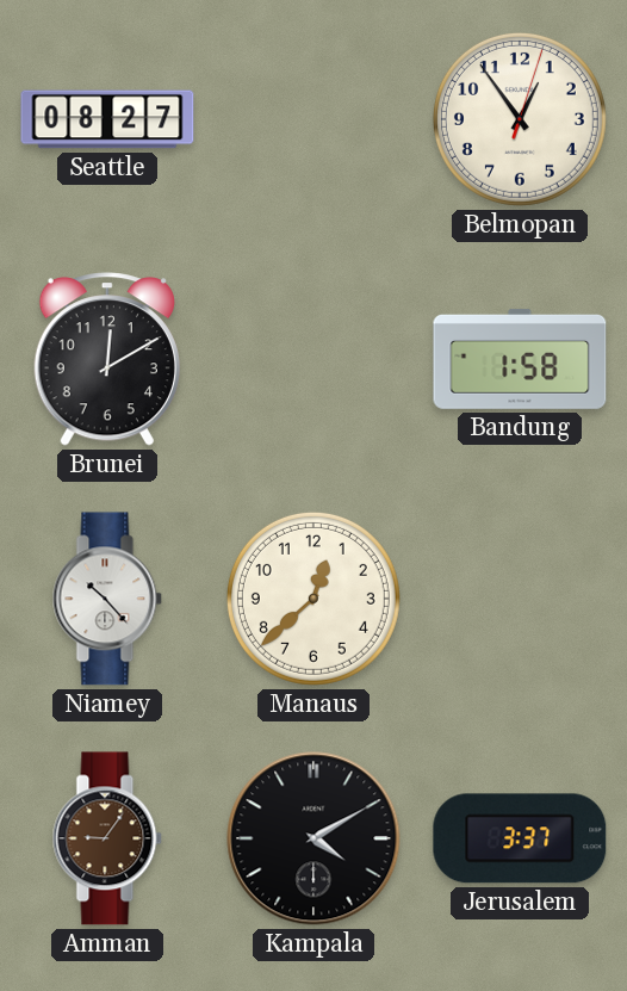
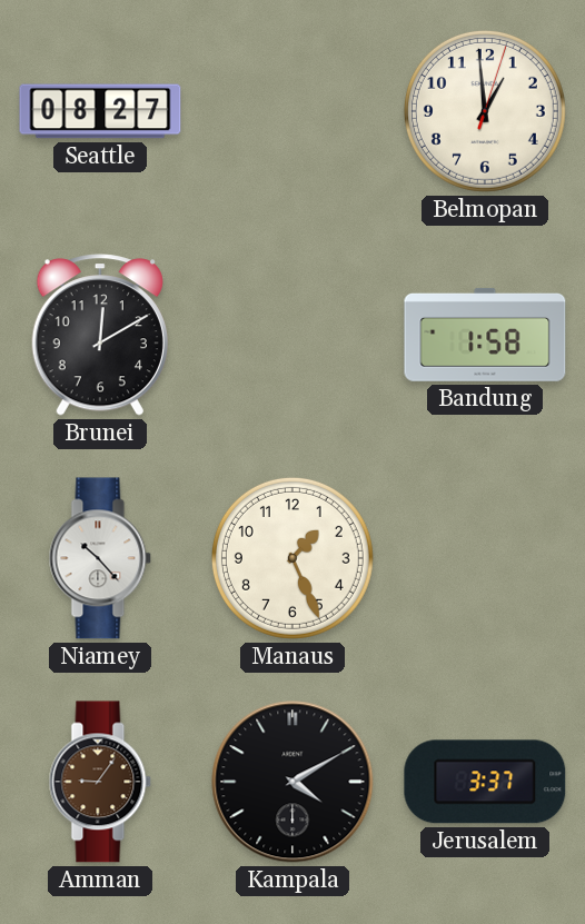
Belmopan: 12:54 -> 12:59 (485, 111)
Manaus: 12:38 -> 1:26 (292, 558)
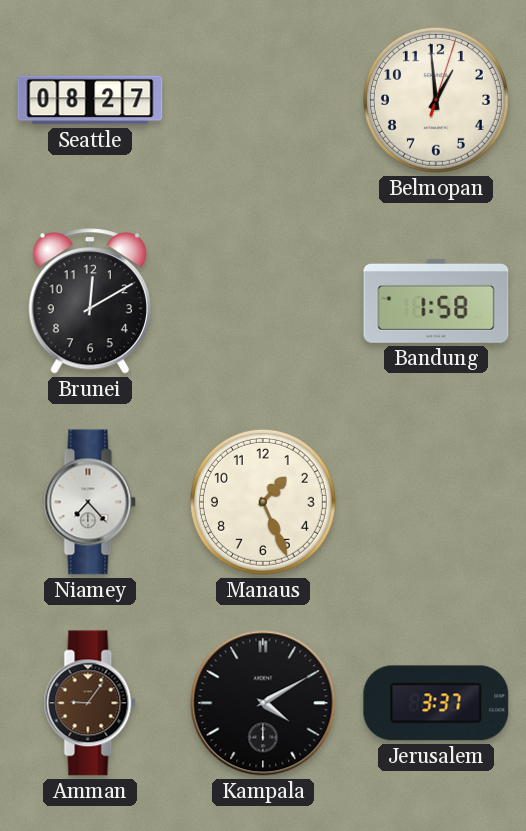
Niamey: 10:23 -> 7:23 (90, 502)
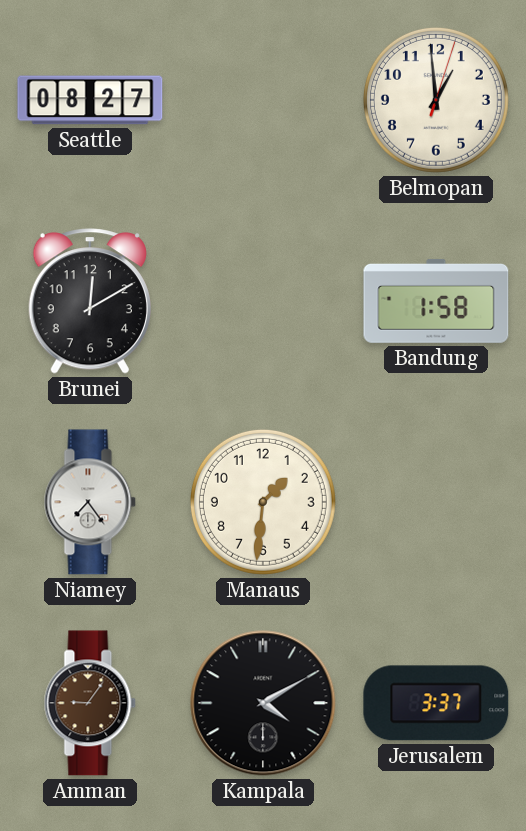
Niamey: 7:23 -> 7:24 (90, 502)
Manaus: 1:26 -> 1:31 (263, 502)
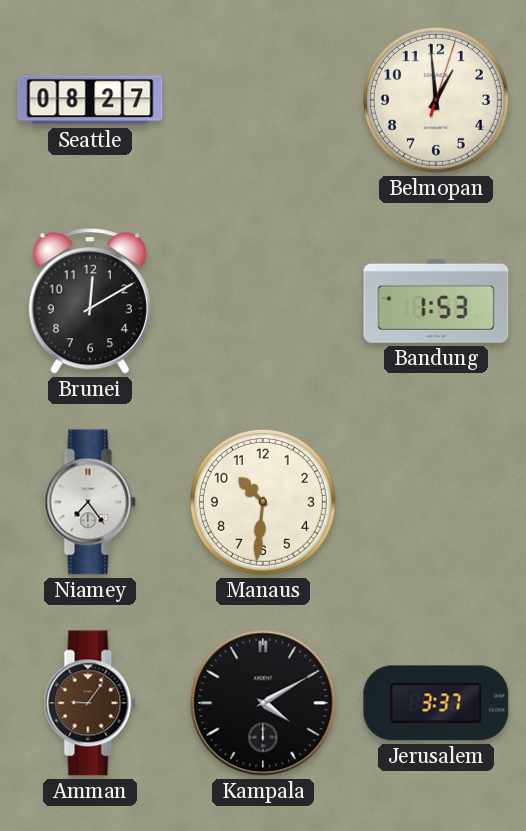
Bandung: 1:58 -> 1:53 (436, 301)
Manaus: 1:31 -> 10:31 (263, 502)
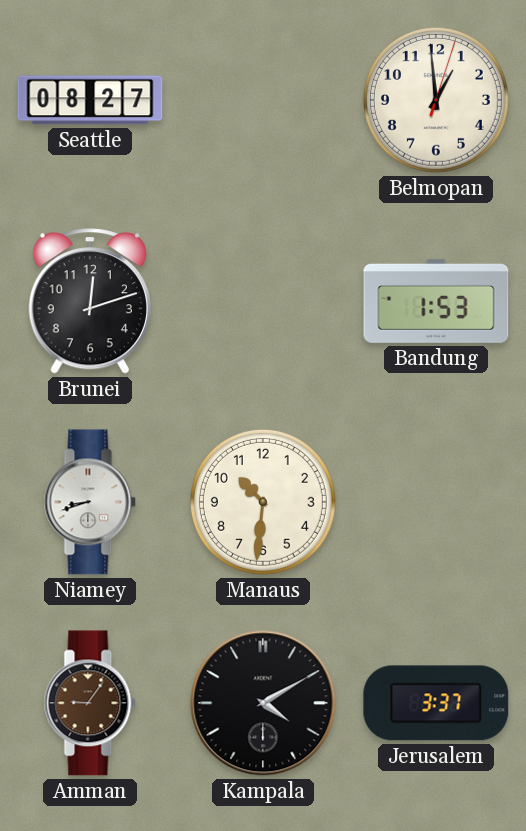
Brunei: 12:10 -> 12:12 (90, 301)
Niamey: 7:24 -> 8:42 (90, 502)
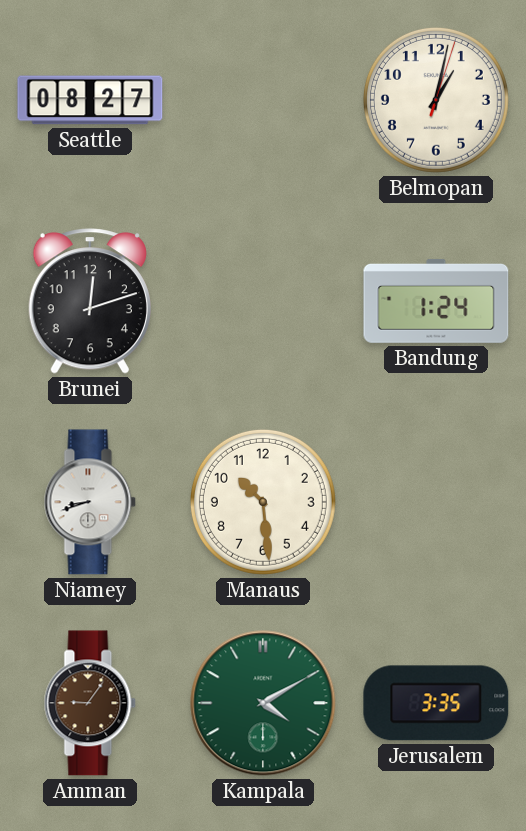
Belmopan: 12:59 -> 1:02 (436, 100)
Bandung: 1:53 -> 1:24 (436, 301)
Manaus: 10:31 -> 10:29 (263, 502)
Kampala dial: black -> green (263, 703)
Jerusalem: 3:37 -> 3:35 (436, 703)
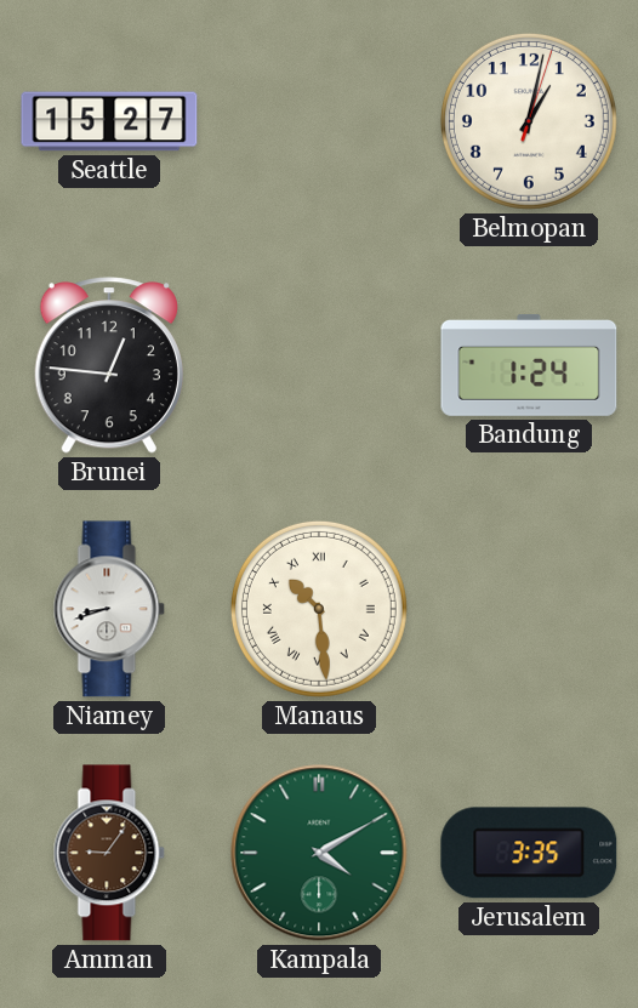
Seattle: 08:27 -> 15:27 (109, 121)
Brunei: 12:12 -> 12:46 (109, 365)
Manaus numerals: Arabic -> Roman (319, 609)
